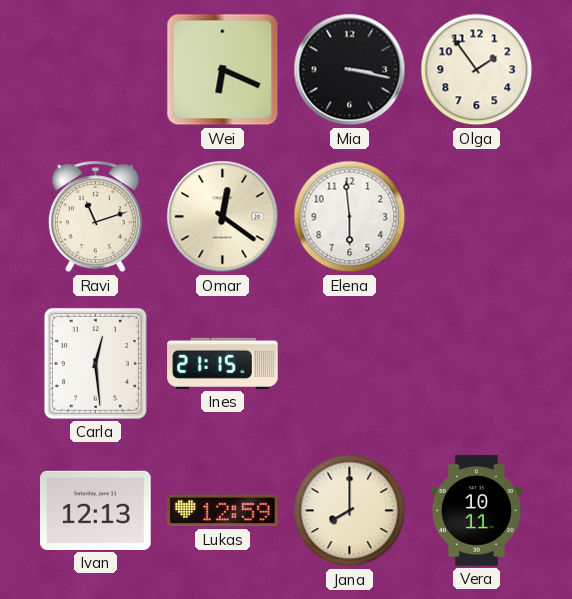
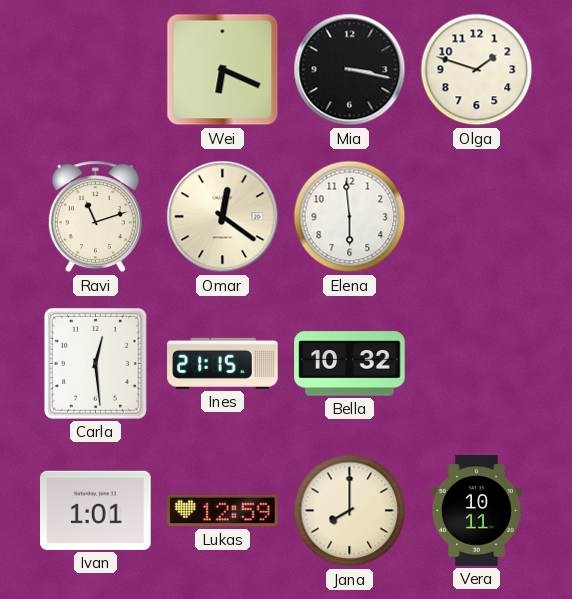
Olga: 1:54 -> 1:48 (477, 70)
Bella: none -> 10:32 (350, 364)
Ivan: 12:13 -> 1:01 (96, 510)
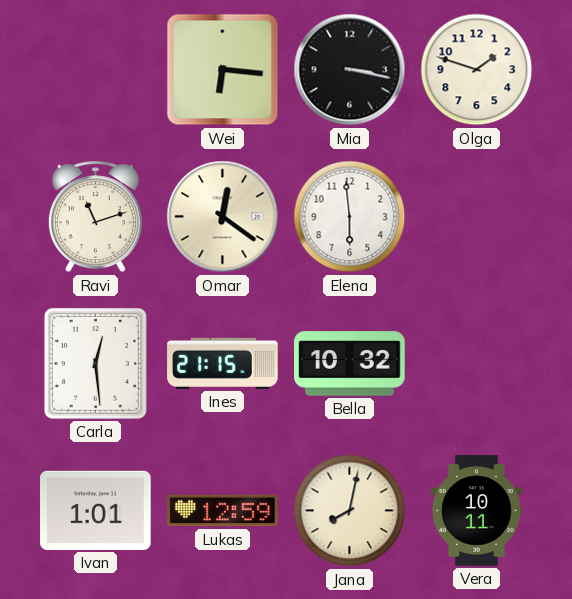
Wei: 6:19 -> 6:16 (223, 70)
Jana: 8:00 -> 8:02 (350, 511)
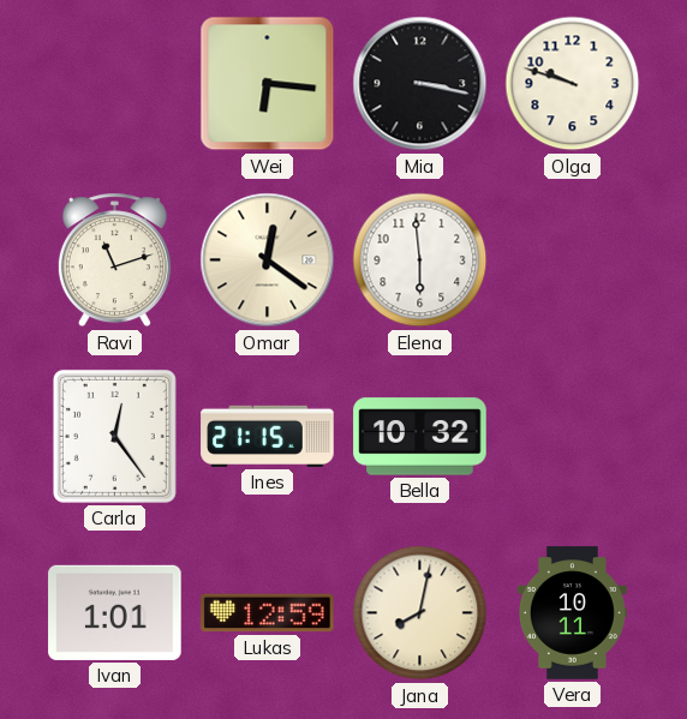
Olga: 1:48 -> 9:48 (573, 84)
Carla: 12:29 -> 12:24 (114, 436)
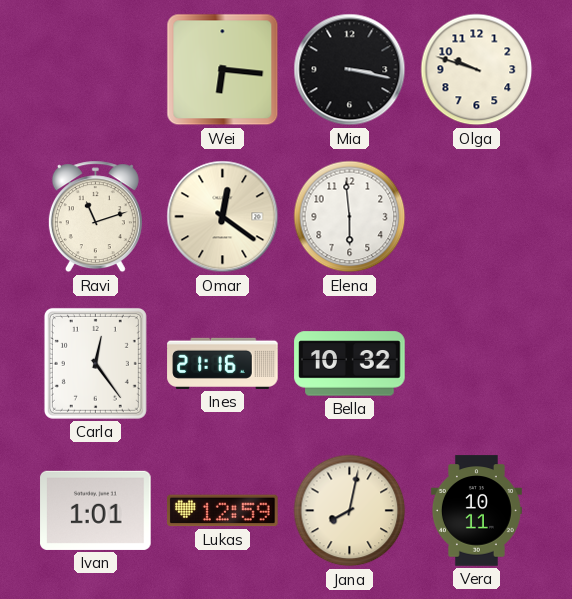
Ines: 21:15 -> 21:16 (223, 363)
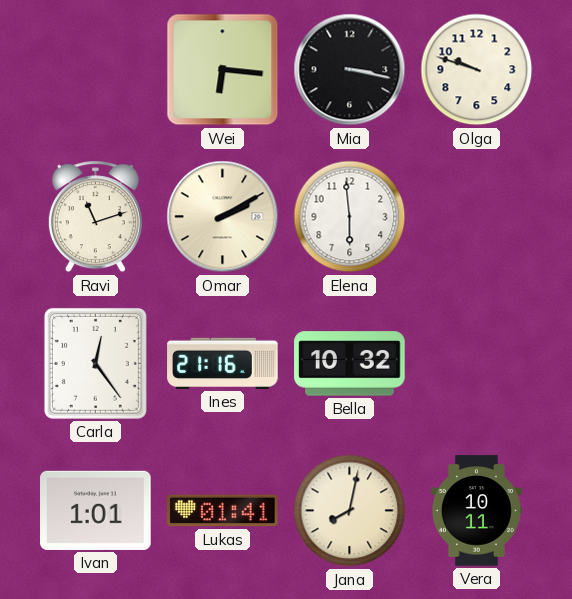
Omar: 12:21 -> 2:10 (223, 217)
Lukas: 12:59 -> 01:41 (223, 511)
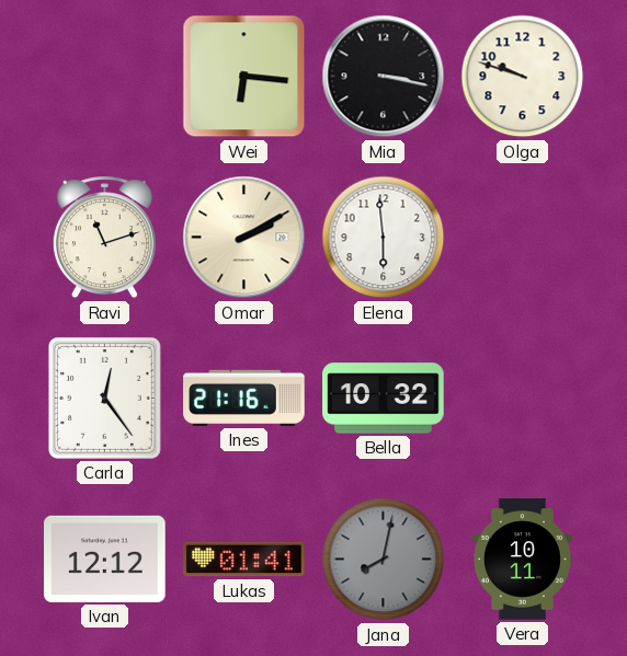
Ivan: 1:01 -> 12:12 (105, 559)
Jana dial: cream -> grey (384, 560)
